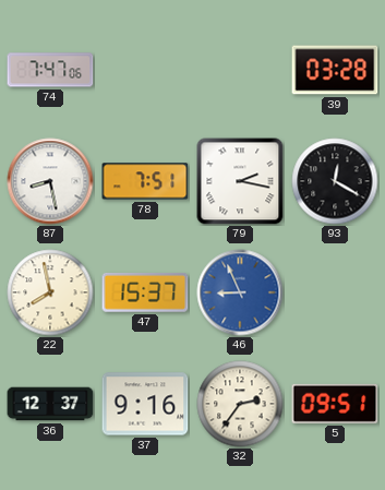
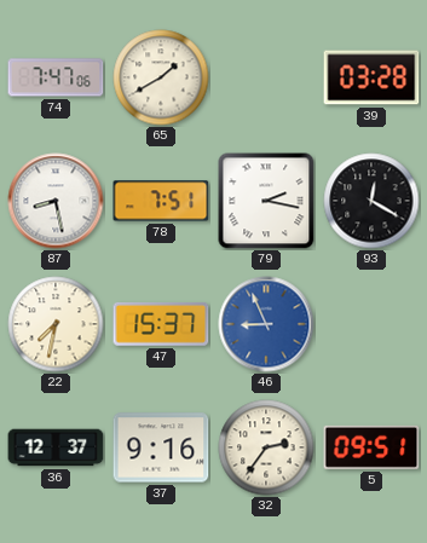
65: none -> 1:40 (161, 77)
22: 7:58 -> 7:32 (56, 324)
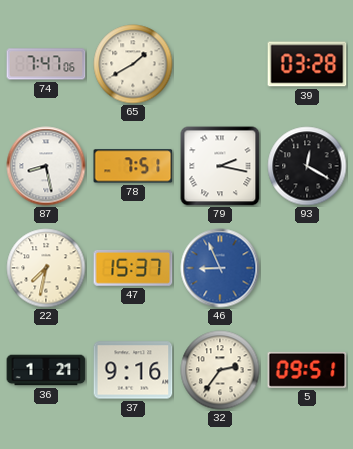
36: 12:37 -> 1:21 (46, 370)
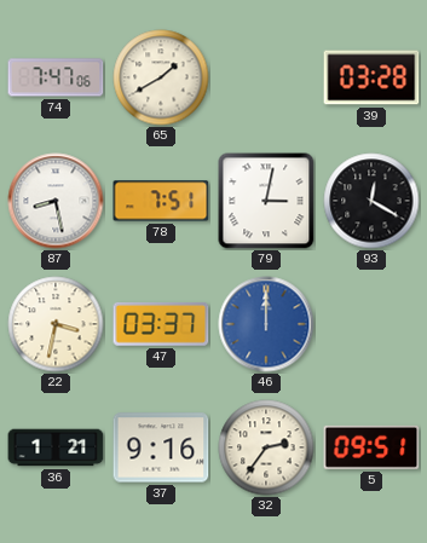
79: 2:17 -> 3:02 (266, 201)
22: 7:32 -> 3:32 (56, 324)
47: 15:37 -> 03:37 (161, 324)
46: 8:56 -> 12:00 (266, 324)
